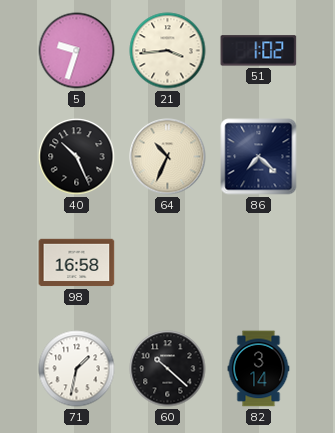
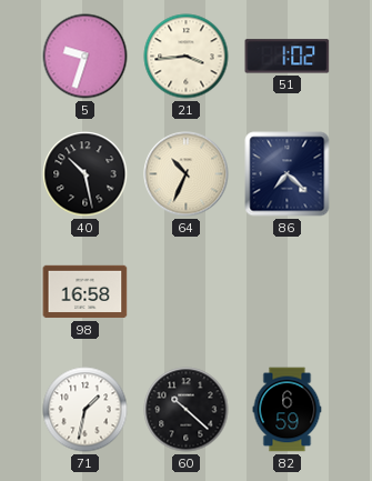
40: 10:26 -> 10:28 (86, 174)
82: 3:14 -> 6:59 (288, 410)
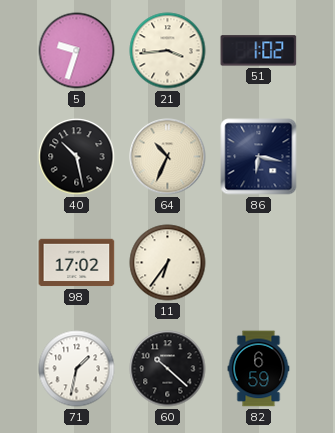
86: 7:22 -> 6:17 (259, 157)
98: 16:58 -> 17:02 (77, 263)
11: none -> 6:36 (168, 263)
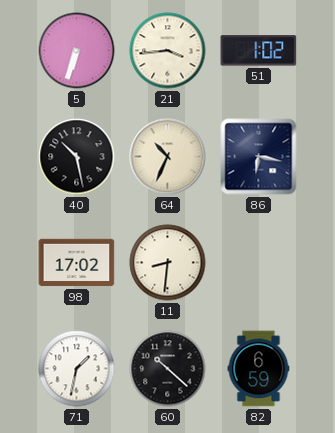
5: 9:33 -> 6:33 (77, 51)
11: 6:36 -> 8:31 (168, 263)
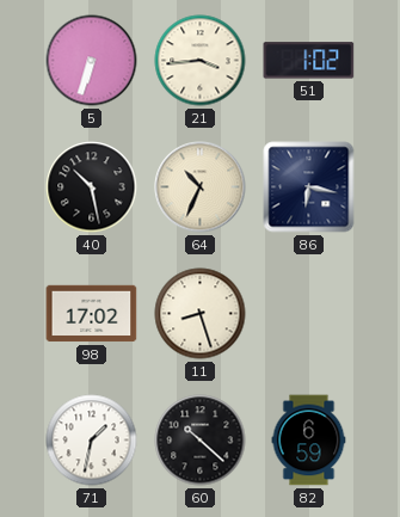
11: 8:31 -> 8:27 (201, 314)
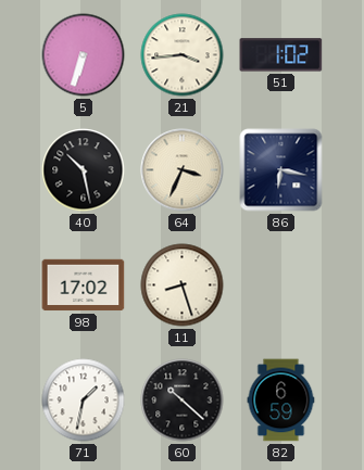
64: 10:34 -> 3:34 (183, 170)
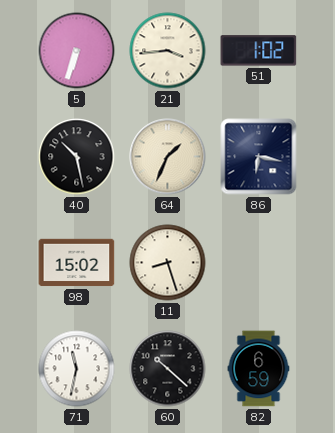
64: 3:34 -> 1:34 (168, 157)
98: 17:02 -> 15:02 (77, 263)
71: 1:32 -> 11:32 (77, 369)
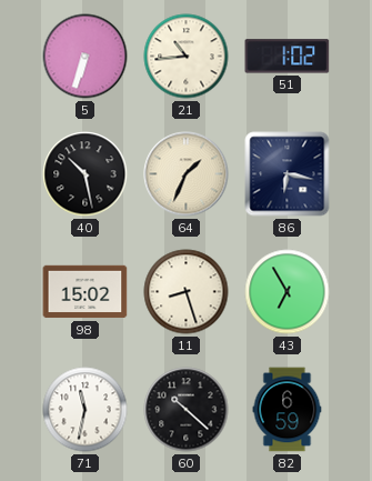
21: 3:44 -> 10:44 (187, 57)
43: none -> 6:55 (288, 292)
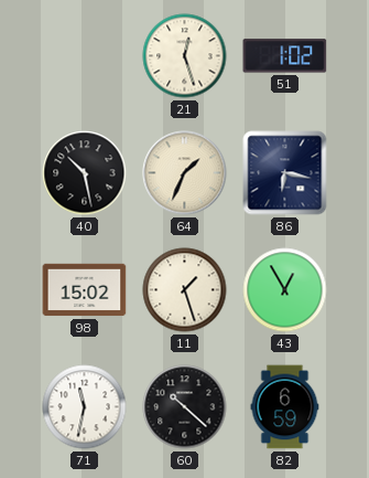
5: 6:33 -> none (86, 57)
21: 10:44 -> 12:27 (185, 56)
11: 8:27 -> 1:27 (185, 290)
43: 6:55 -> 12:55 (285, 290)
